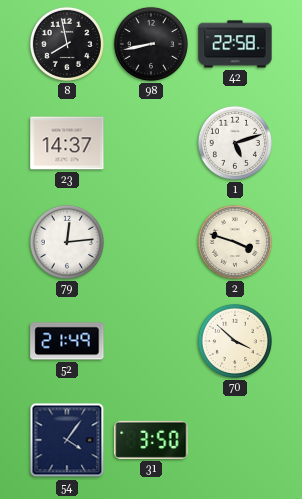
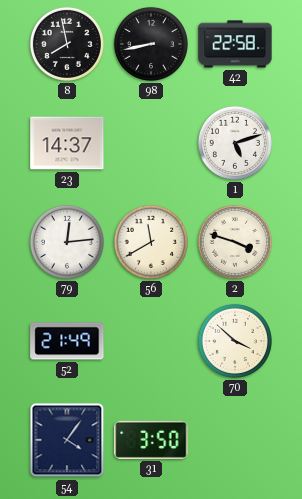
56: none -> 11:40 (151, 242)
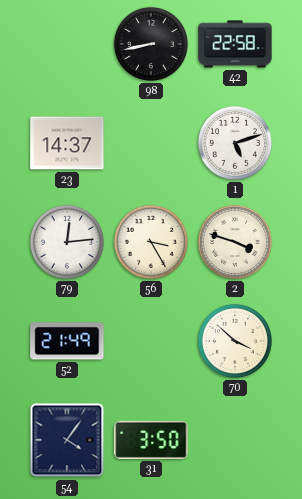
8: 7:58 -> none (67, 44)
56: 11:40 -> 3:25 (151, 242)
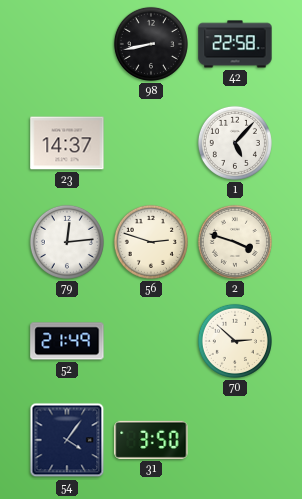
1: 5:12 -> 5:07 (235, 143)
56: 3:25 -> 2:48 (151, 242)
70: 3:52 -> 2:52 (235, 341)
